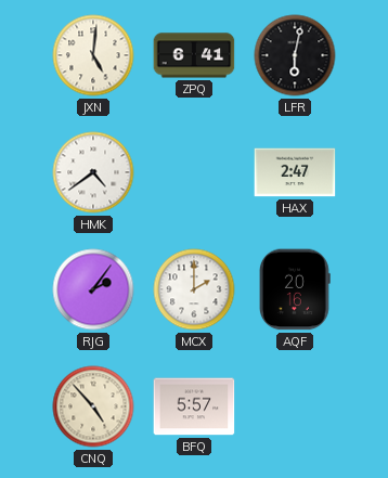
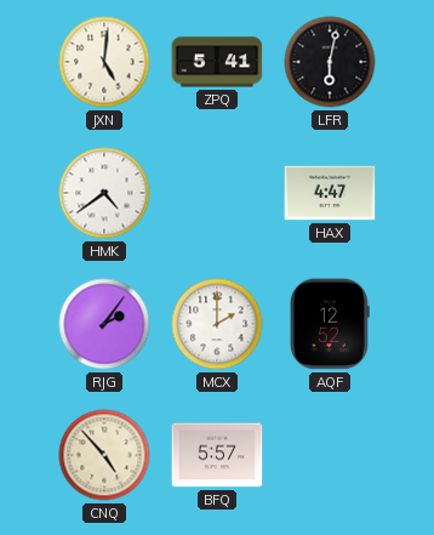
ZPQ: 6:41 -> 5:41 (217, 62)
HAX: 2:47 -> 4:47 (330, 193)
AQF: 20:16 -> 12:52 (330, 324)
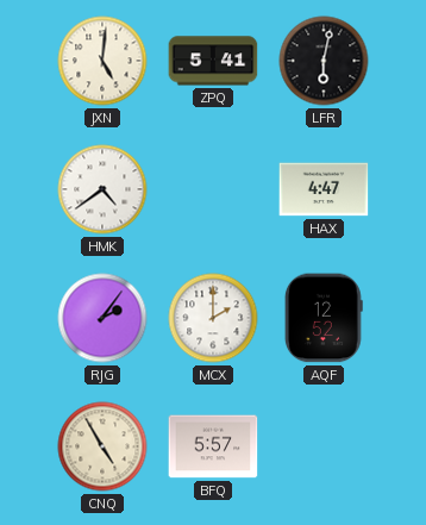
CNQ: 4:53 -> 4:55 (102, 446)
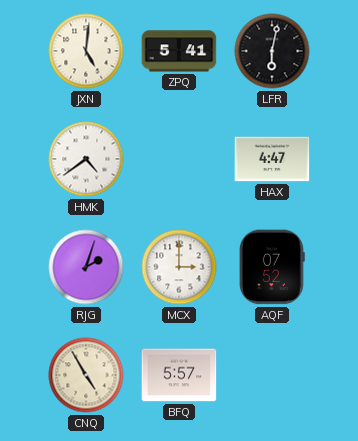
RJG: 2:06 -> 2:03 (86, 267)
MCX: 2:00 -> 3:00 (179, 267)
AQF: 12:52 -> 07:52 (272, 267)
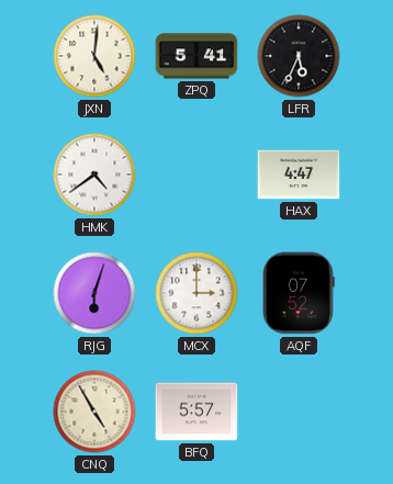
LFR: 6:02 -> 5:34 (299, 56)
RJG: 2:03 -> 6:03 (94, 293)
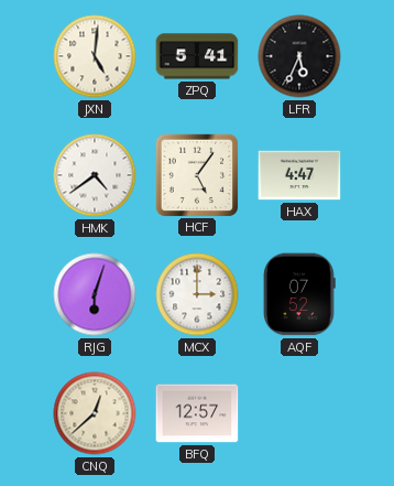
HCF: none -> 5:06 (196, 174)
CNQ: 4:55 -> 12:38 (95, 413)
BFQ: 5:57 -> 12:57 (197, 413)
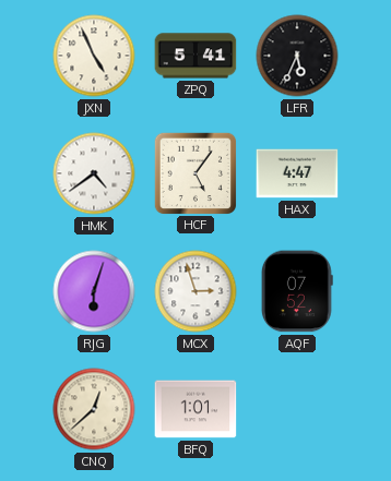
JXN: 5:01 -> 4:56 (94, 56)
MCX: 3:00 -> 2:57 (195, 291)
BFQ: 12:57 -> 1:01 (195, 409)
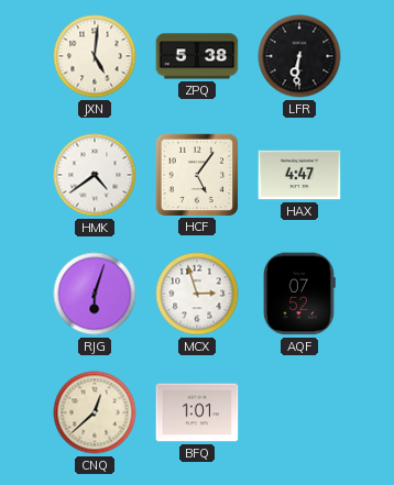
JXN: 4:56 -> 5:01 (95, 56)
ZPQ: 5:41 -> 5:38 (197, 56)
LFR: 5:34 -> 6:31 (299, 56)
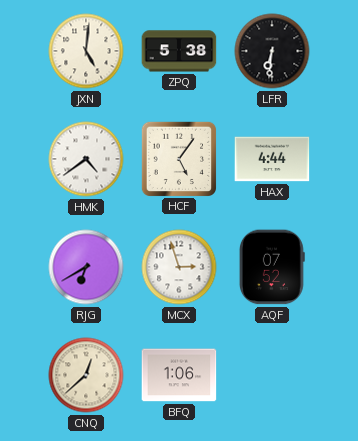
HAX: 4:47 -> 4:44 (272, 159)
RJG: 6:03 -> 6:40 (86, 267)
BFQ: 1:01 -> 1:06 (179, 375)
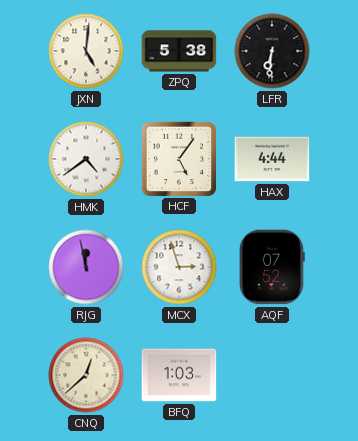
RJG: 6:40 -> 11:58 (86, 267)
BFQ: 1:06 -> 1:03 (179, 375)
